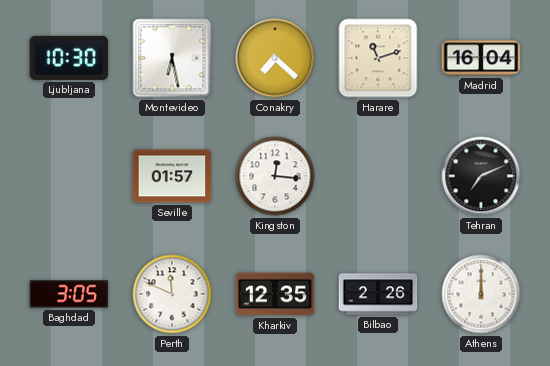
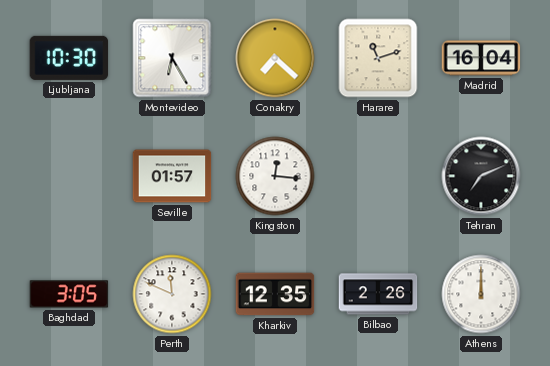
Montevideo: 6:28 -> 6:25 (172, 58)
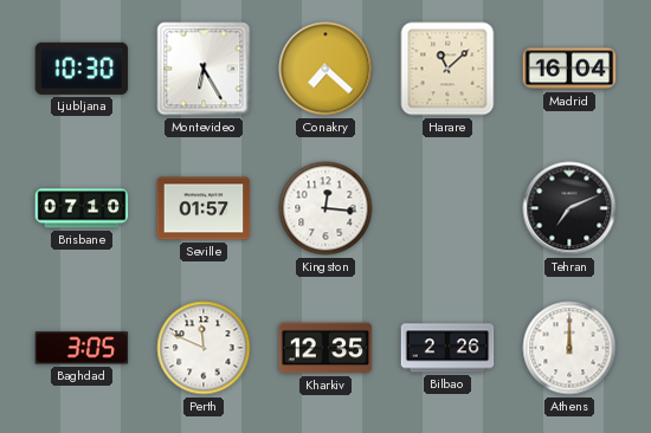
Harare: 11:12 -> 11:08 (447, 69)
Brisbane: none -> 07:10 (82, 208)
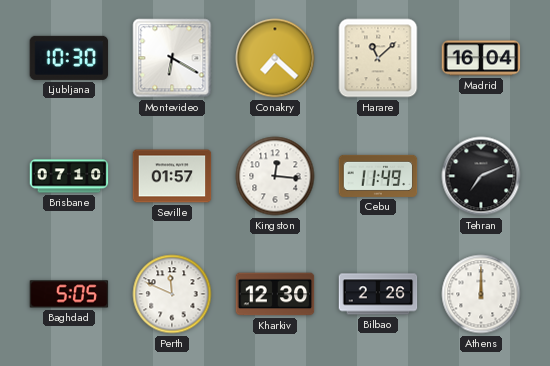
Montevideo: 6:25 -> 6:20 (172, 58)
Cebu: none -> 11:49 (378, 176)
Baghdad: 3:05 -> 5:05 (69, 294)
Kharkiv: 12:35 -> 12:30 (275, 294)
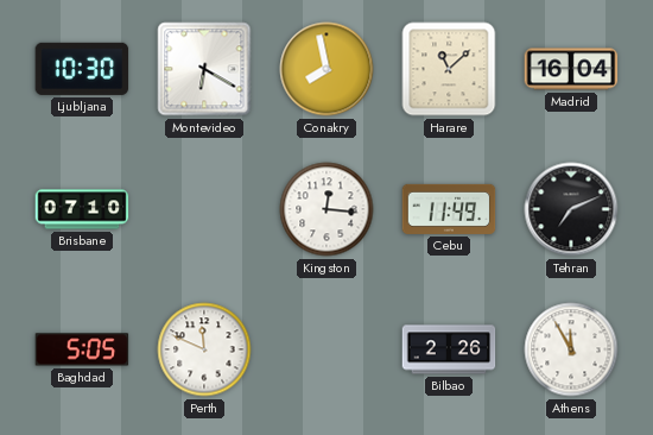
Conakry: 7:22 -> 7:58 (326, 69)
Seville: 01:57 -> none (172, 176)
Kharkiv: 12:30 -> none (275, 294)
Athens: 12:00 -> 11:55 (571, 349)
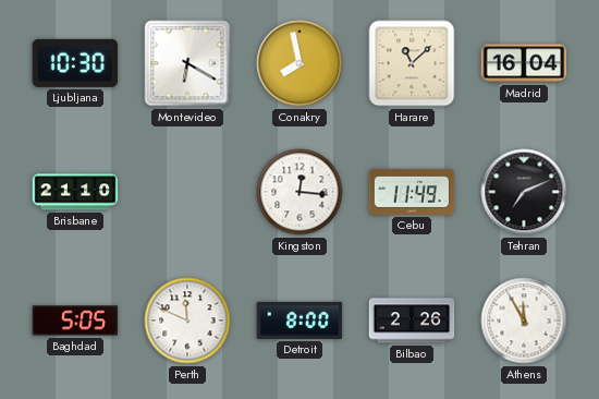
Brisbane: 07:10 -> 21:10 (75, 192)
Detroit: none -> 8:00 (299, 321)
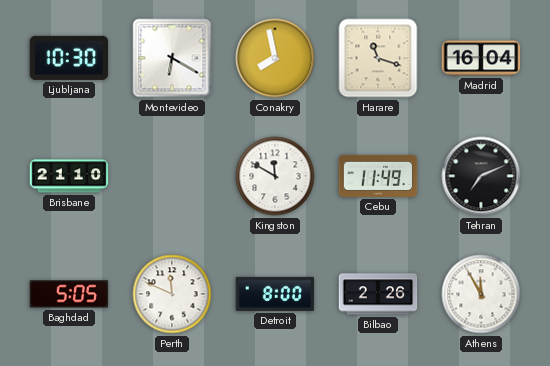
Harare: 11:08 -> 11:18 (378, 58)
Kingston: 12:16 -> 11:50 (275, 176)
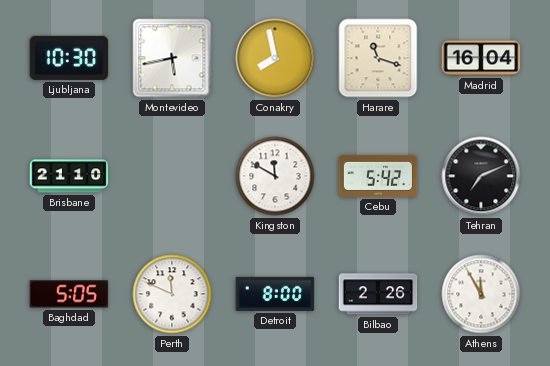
Montevideo: 6:20 -> 5:43 (172, 58)
Cebu: 11:49 -> 5:42 (378, 176)
